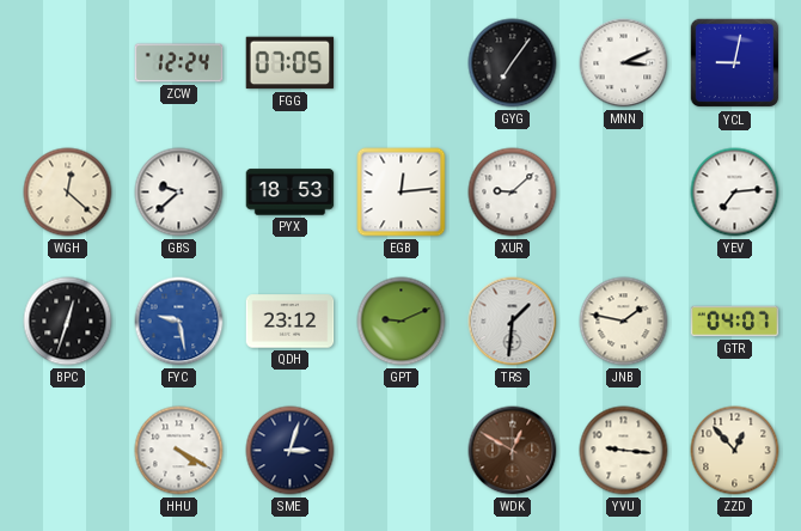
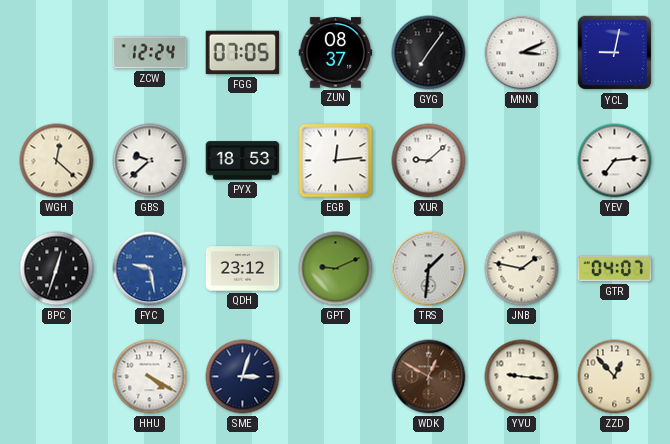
ZUN: none -> 08:37 (336, 53)
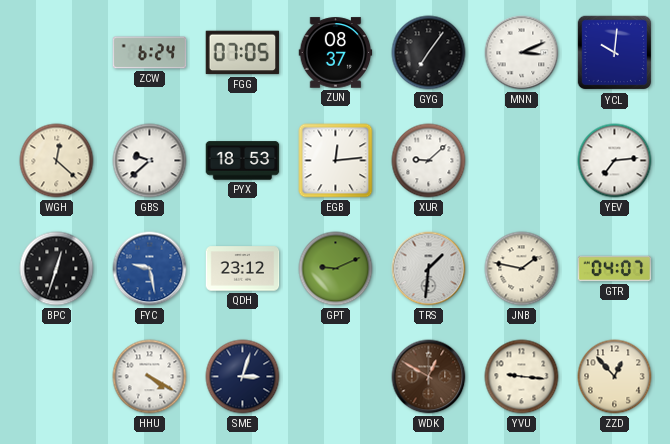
ZCW: 12:24 -> 6:24 (150, 53)
YCL: 9:02 -> 10:01 (615, 53)
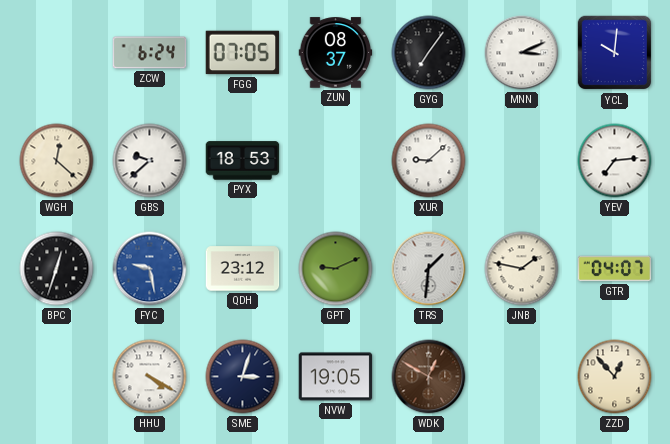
EGB: 12:14 -> none (336, 161)
NVW: none -> 19:05 (336, 377)
YVU: 9:16 -> none (522, 377)
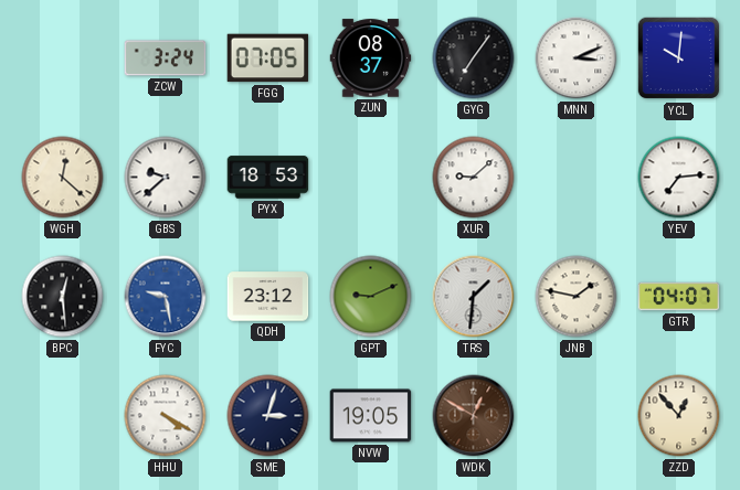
ZCW: 6:24 -> 3:24 (166, 58)
BPC: 12:33 -> 12:29 (63, 297)
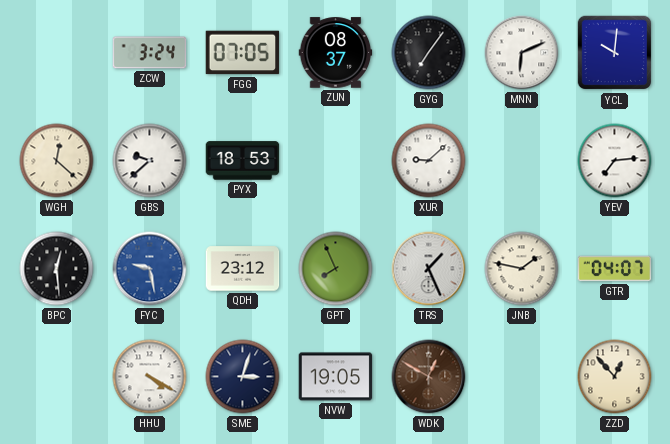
MNN: 3:11 -> 6:11 (522, 53)
GPT: 9:11 -> 7:56 (336, 269)
TRS: 1:31 -> 1:26 (429, 269)
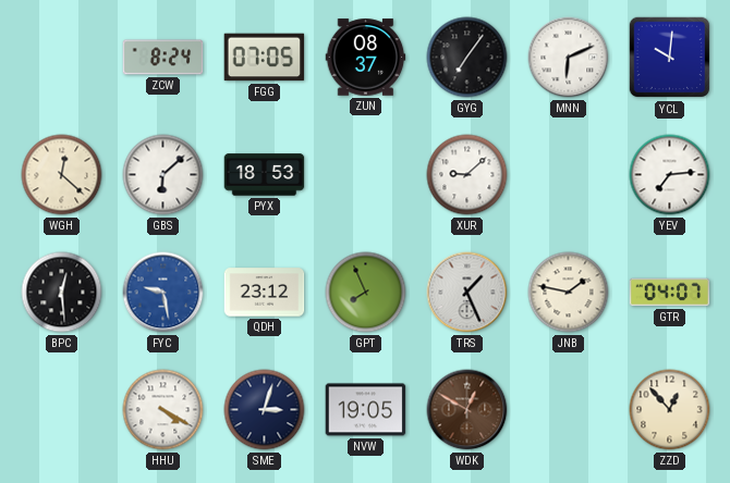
ZCW: 3:24 -> 8:24 (163, 58)
GBS: 9:38 -> 6:08 (163, 175)
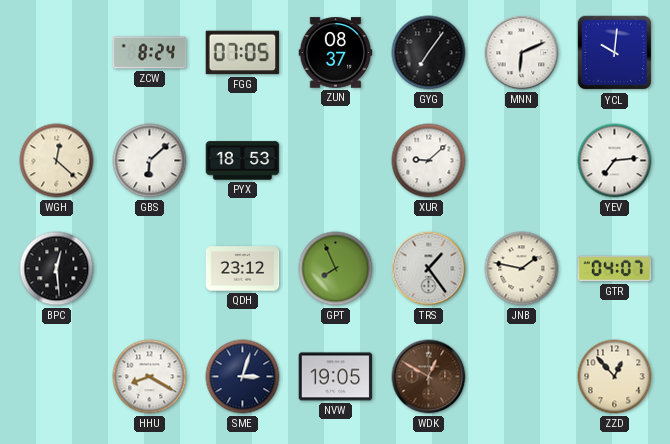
FYC: 9:28 -> none (163, 293)
TRS: 1:26 -> 1:24 (429, 269)
HHU: 4:20 -> 8:20 (150, 377)
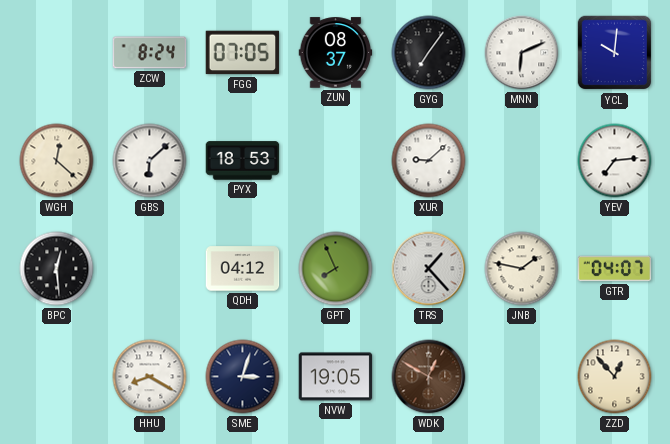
QDH: 23:12 -> 04:12 (243, 269)
TRS: 1:24 -> 1:23 (429, 269)
